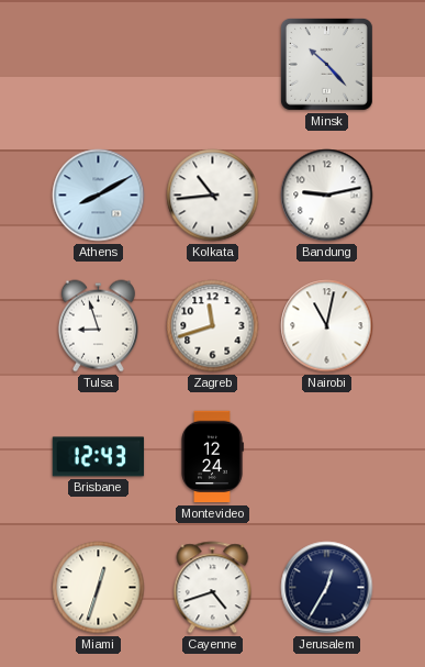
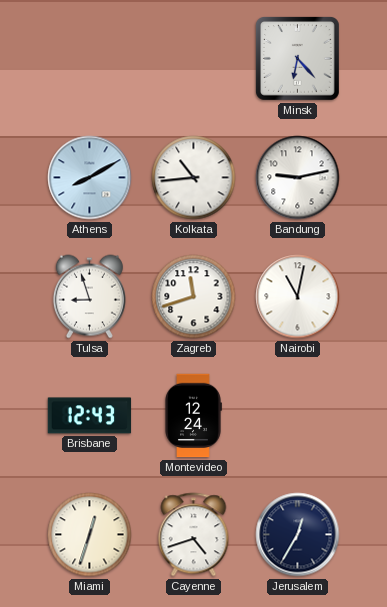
Minsk: 10:23 -> 6:23 (297, 58)
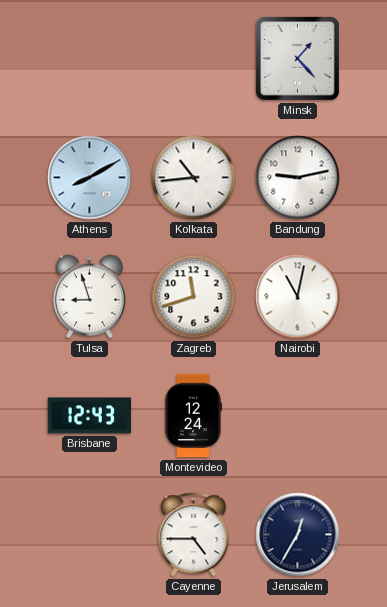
Minsk: 6:23 -> 1:23 (297, 58)
Miami: 12:33 -> none (90, 535)
Cayenne: 4:42 -> 4:45 (194, 535)
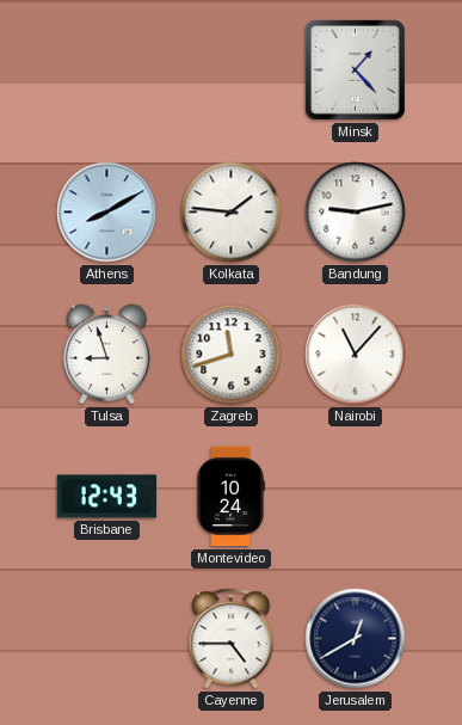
Kolkata: 10:44 -> 1:46 (232, 213)
Nairobi: 11:02 -> 11:07 (356, 355)
Montevideo: 12:24 -> 10:24 (230, 497)
Jerusalem: 12:35 -> 12:40 (356, 639)
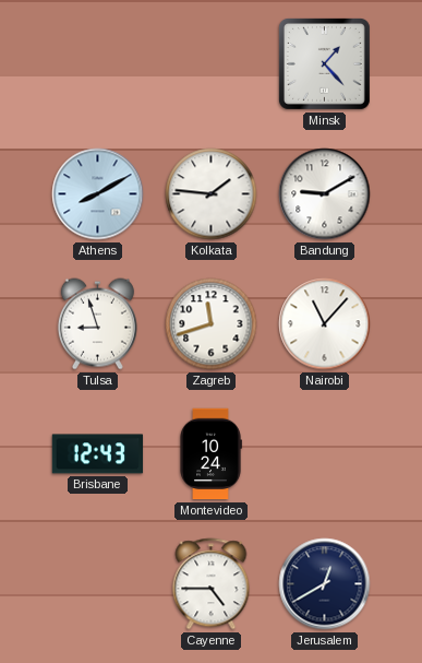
Bandung: 9:13 -> 9:10 (325, 194)
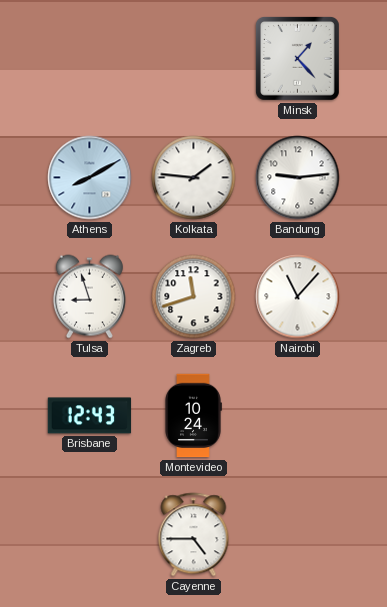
Bandung: 9:10 -> 9:14 (298, 178)
Jerusalem: 12:40 -> none (325, 584)
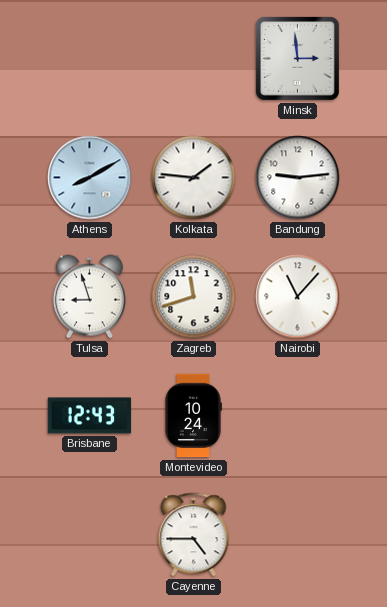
Minsk: 1:23 -> 2:59 (297, 58)
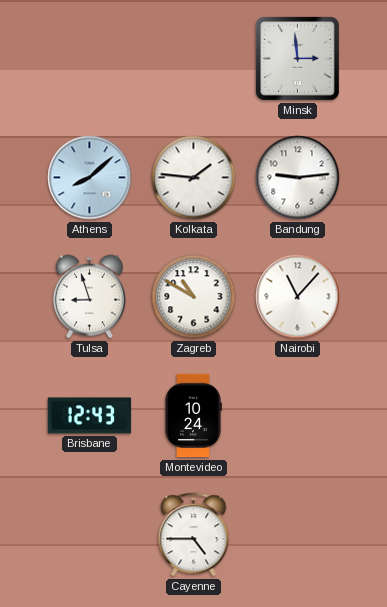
Athens: 8:10 -> 8:08 (90, 178)
Zagreb: 11:42 -> 10:50 (194, 297)
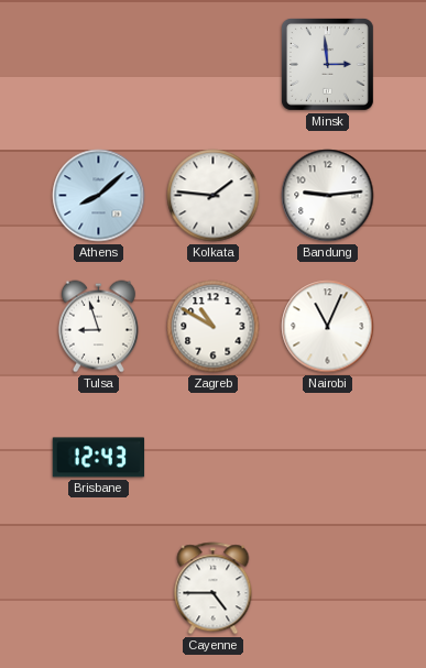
Nairobi: 11:07 -> 11:04 (328, 327)
Montevideo: 10:24 -> none (193, 416)
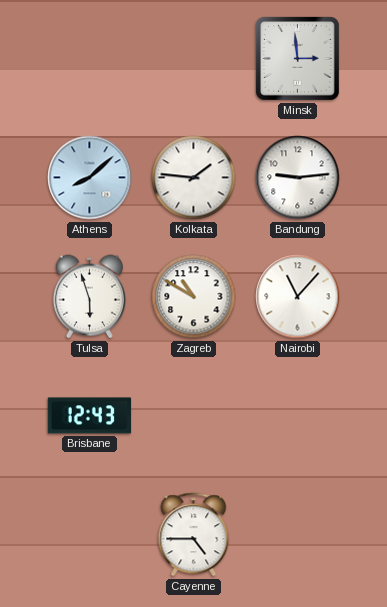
Tulsa: 8:57 -> 5:57 (89, 297)
Nairobi: 11:04 -> 11:07 (298, 297)
